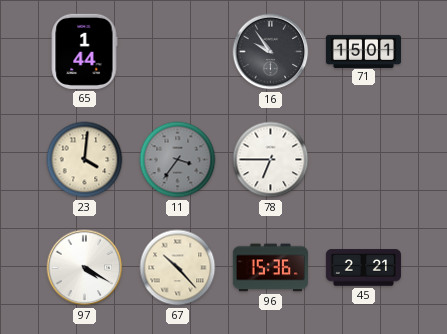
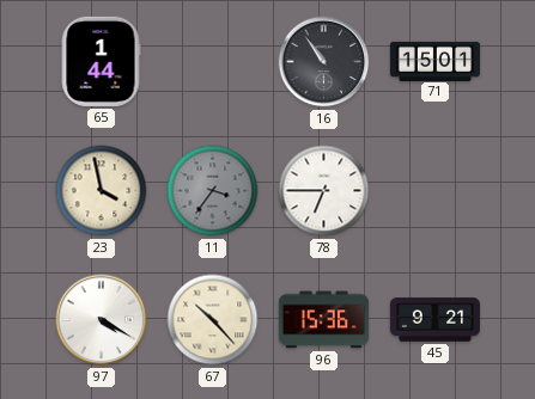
16: 9:54 -> 10:54 (324, 62)
23: 4:01 -> 3:58 (102, 191)
45: 2:21 -> 9:21 (434, 320)
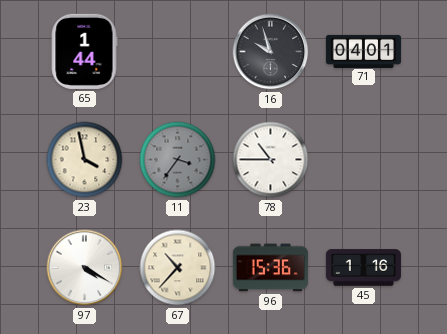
16: 10:54 -> 9:57 (271, 52)
71: 15:01 -> 04:01 (363, 51)
78: 6:45 -> 10:45 (271, 160)
67: 10:23 -> 10:37 (178, 268)
45: 9:21 -> 1:16 (363, 268)
